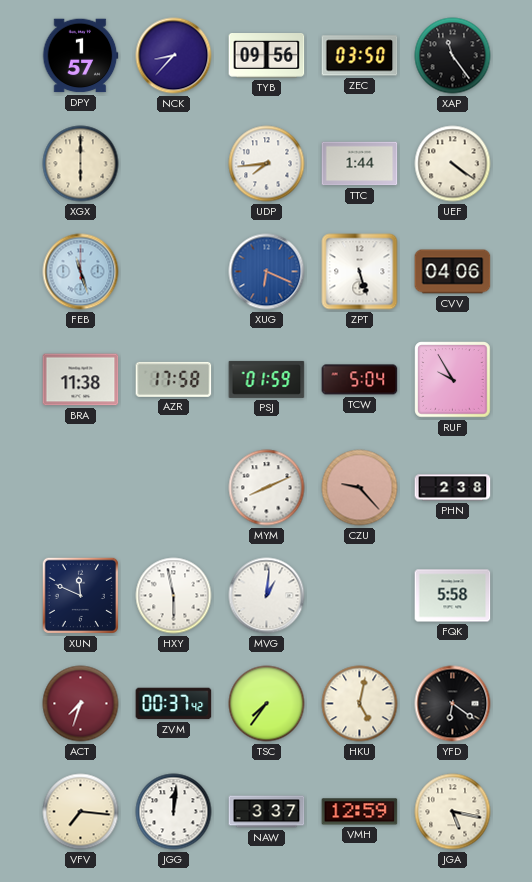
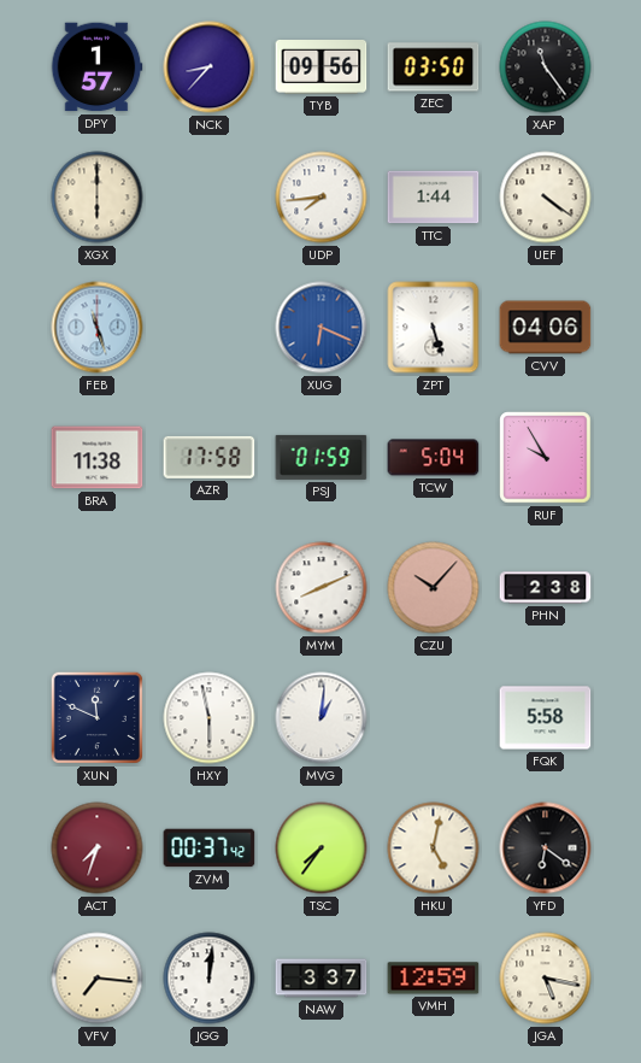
CZU: 9:23 -> 10:07 (434, 588)
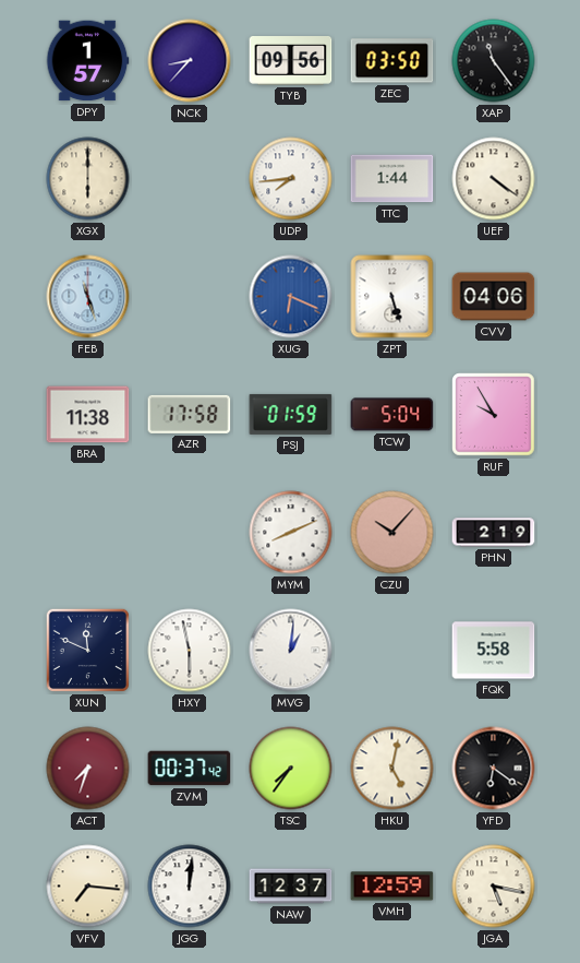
PHN: 2:38 -> 2:19 (494, 533)
NAW: 3:37 -> 12:37 (291, 887)
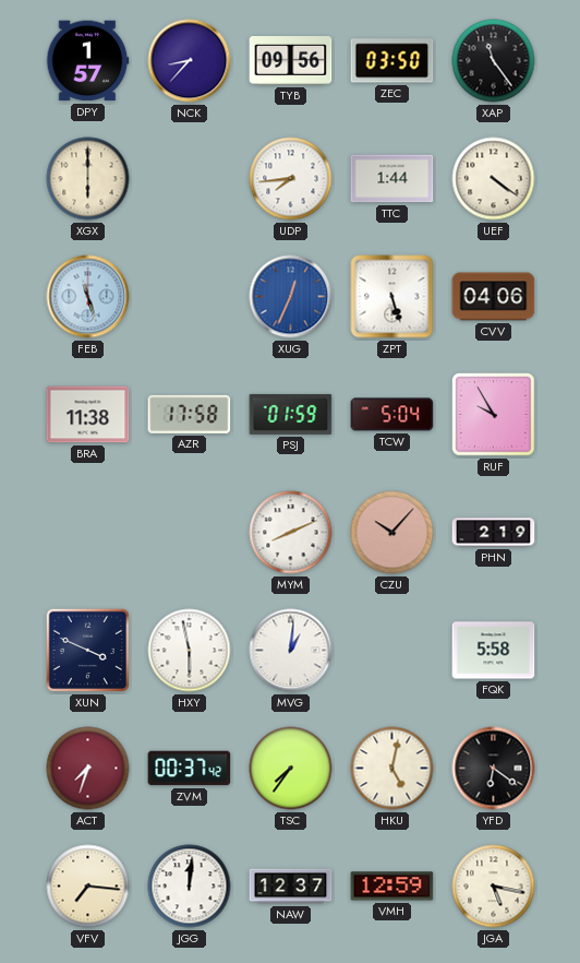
XUG: 6:19 -> 12:34 (291, 297)
XUN: 11:49 -> 3:49 (87, 650)
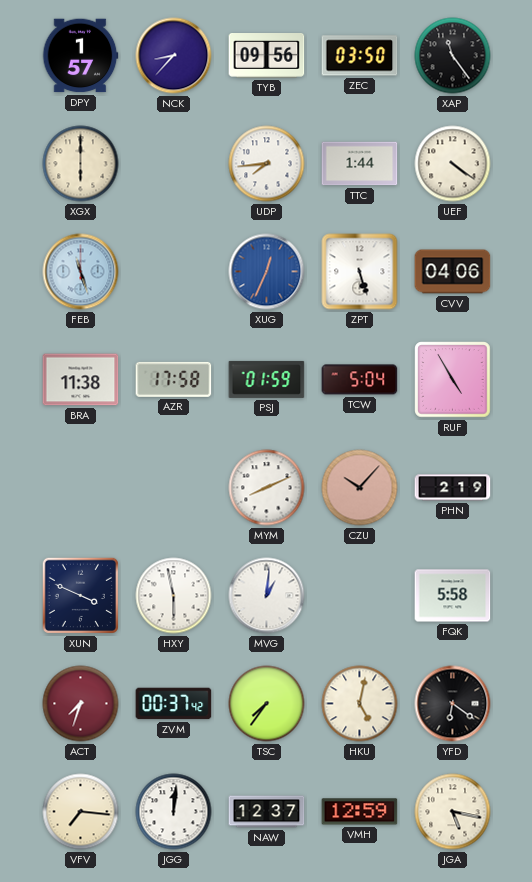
RUF: 9:55 -> 4:55 (453, 380)
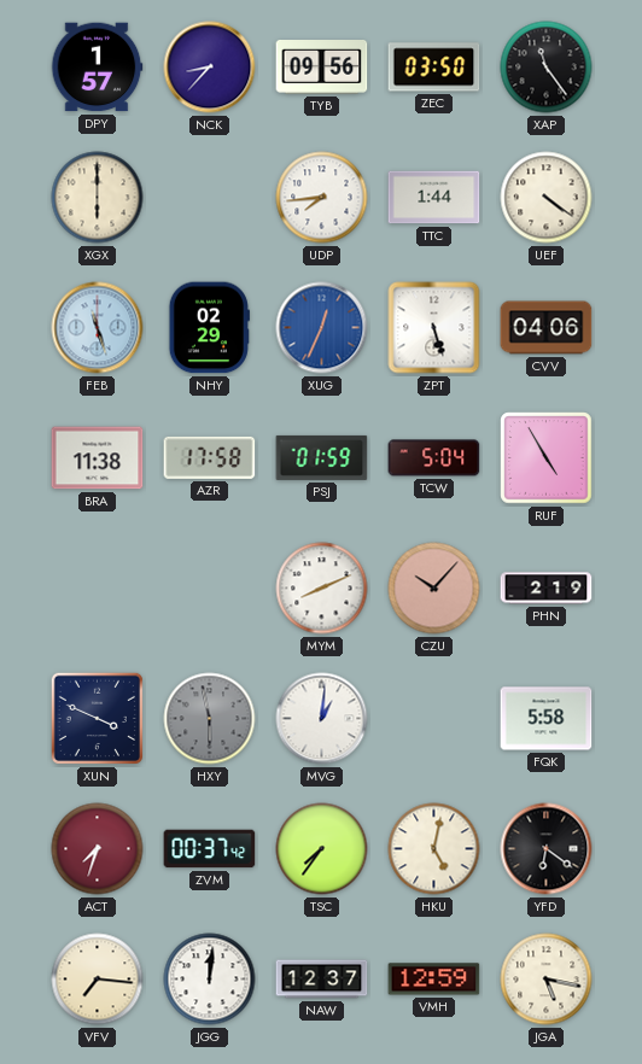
NHY: none -> 02:29 (209, 328)
HXY dial: white -> grey (210, 719)
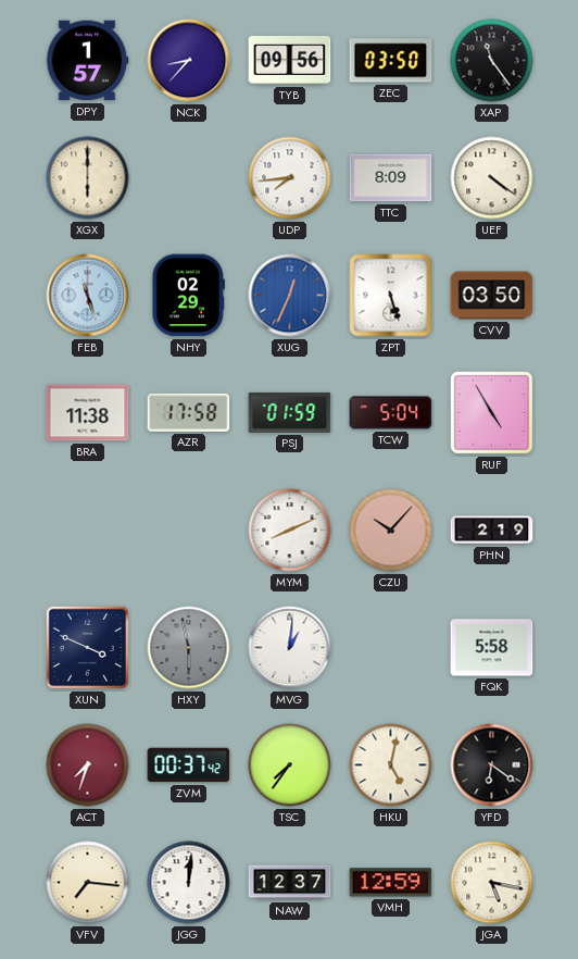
TTC: 1:44 -> 8:09 (391, 178)
CVV: 04:06 -> 03:50 (492, 296)
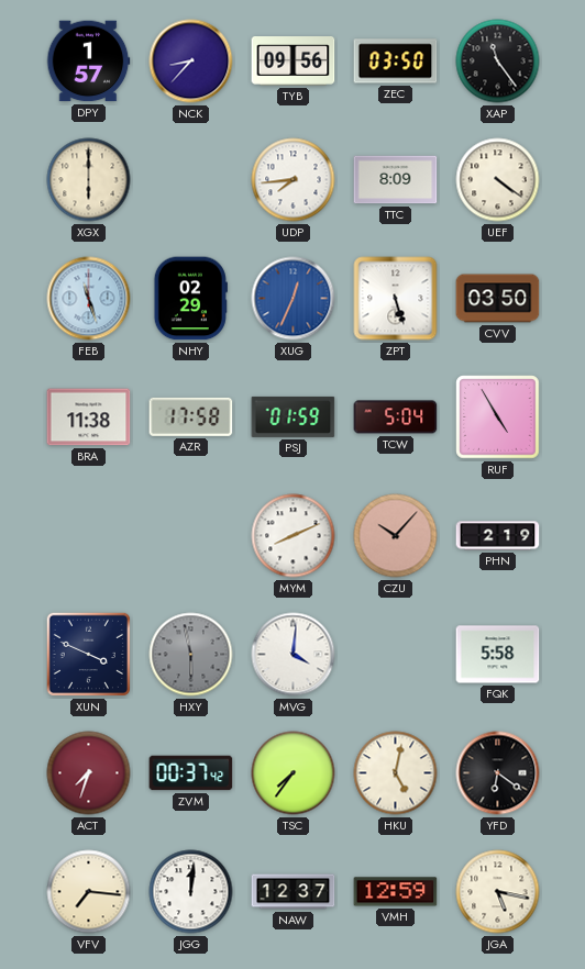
MVG: 1:01 -> 4:01 (294, 655)
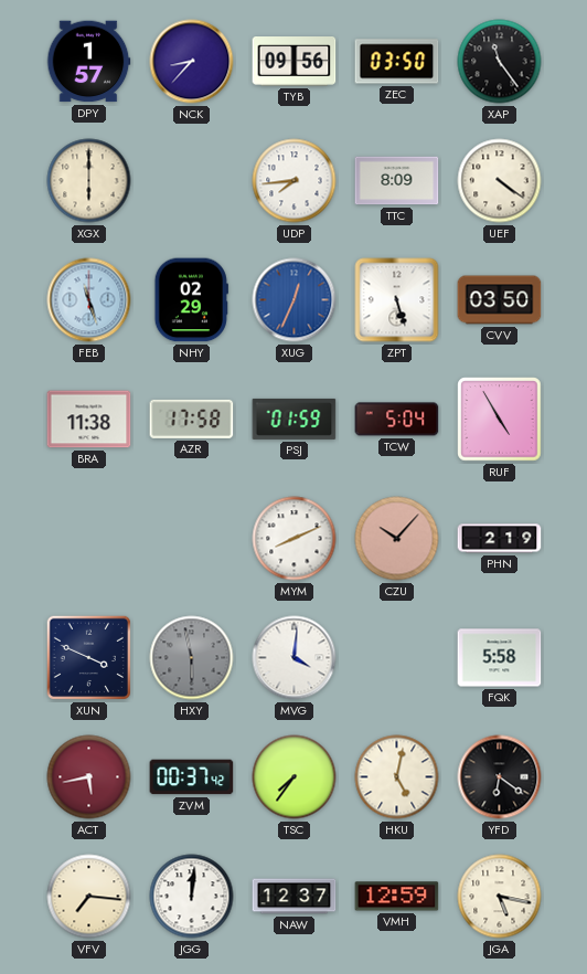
ACT: 7:33 -> 5:43 (89, 777)
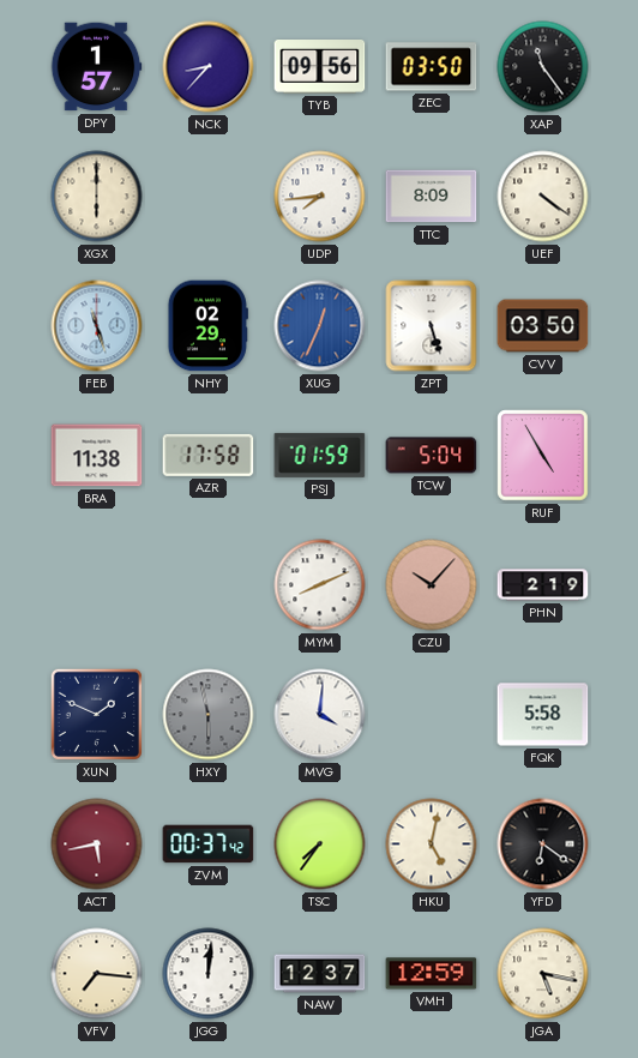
XUN: 3:49 -> 1:49 (96, 714)
